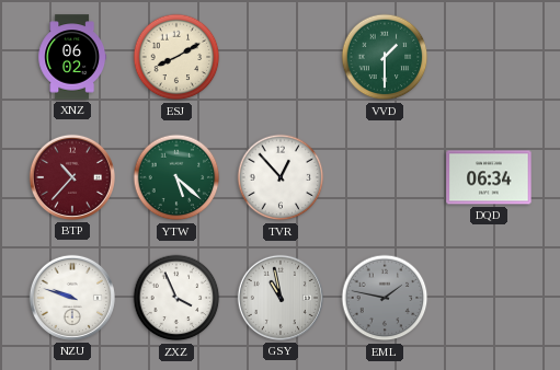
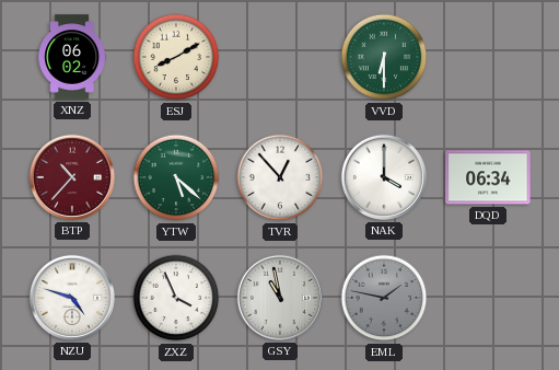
VVD: 1:30 -> 6:30 (384, 57)
NAK: none -> 4:00 (384, 177)
NZU: 9:48 -> 4:48 (72, 298)
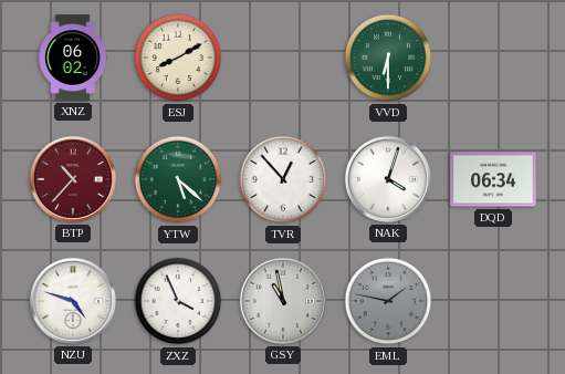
NAK: 4:00 -> 4:03 (388, 179)
